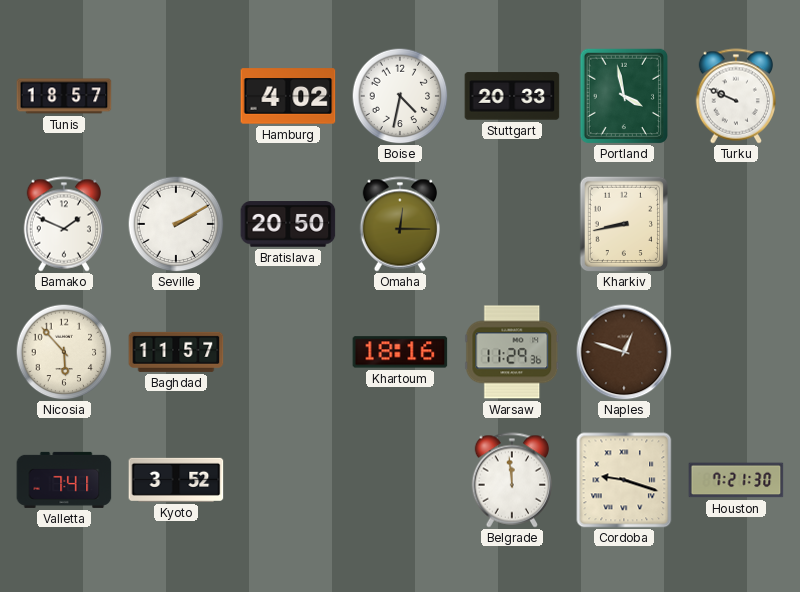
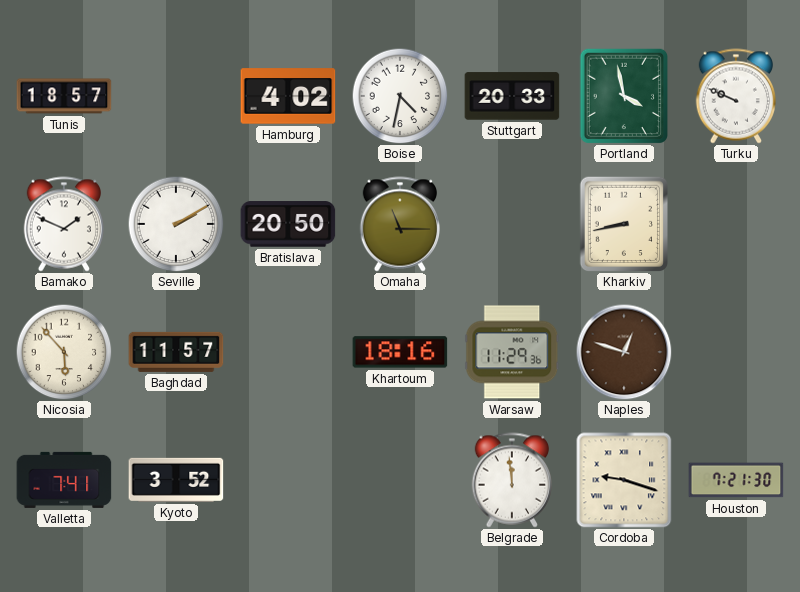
Omaha: 12:15 -> 11:15 (399, 224)
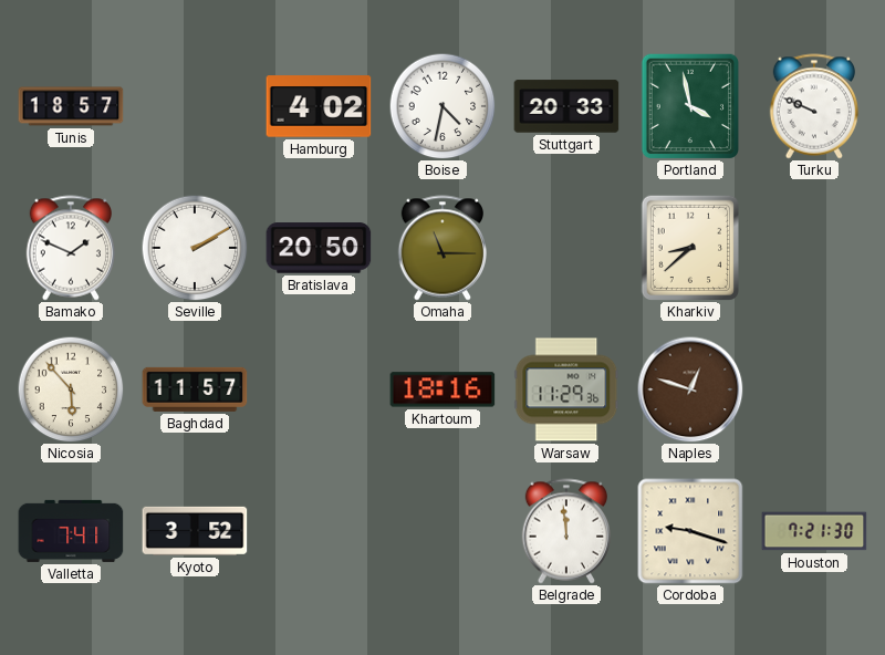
Kharkiv: 8:43 -> 8:38 (689, 248)
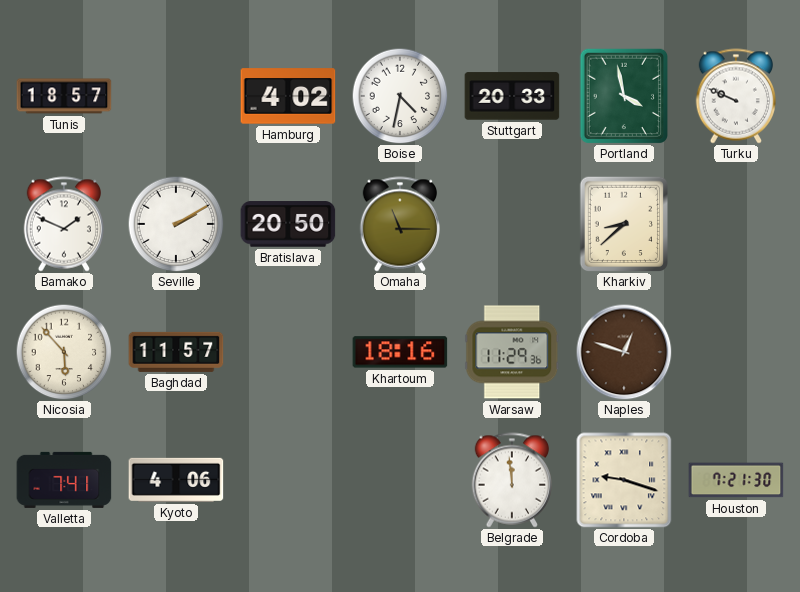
Kyoto: 3:52 -> 4:06 (176, 480)
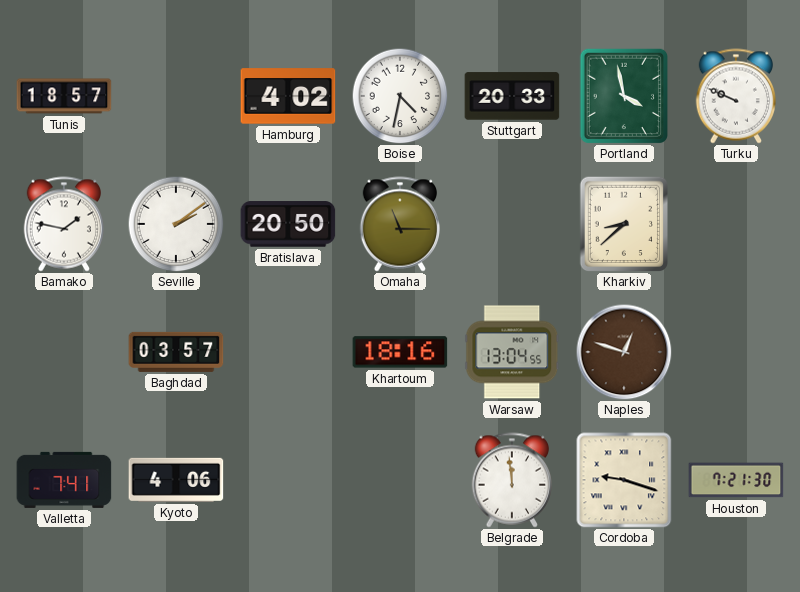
Bamako: 1:49 -> 1:47 (63, 224)
Seville: 2:10 -> 2:09 (176, 224)
Nicosia: 5:53 -> none (64, 352)
Baghdad: 11:57 -> 03:57 (176, 352)
Warsaw: 11:29 -> 13:04 (512, 352)
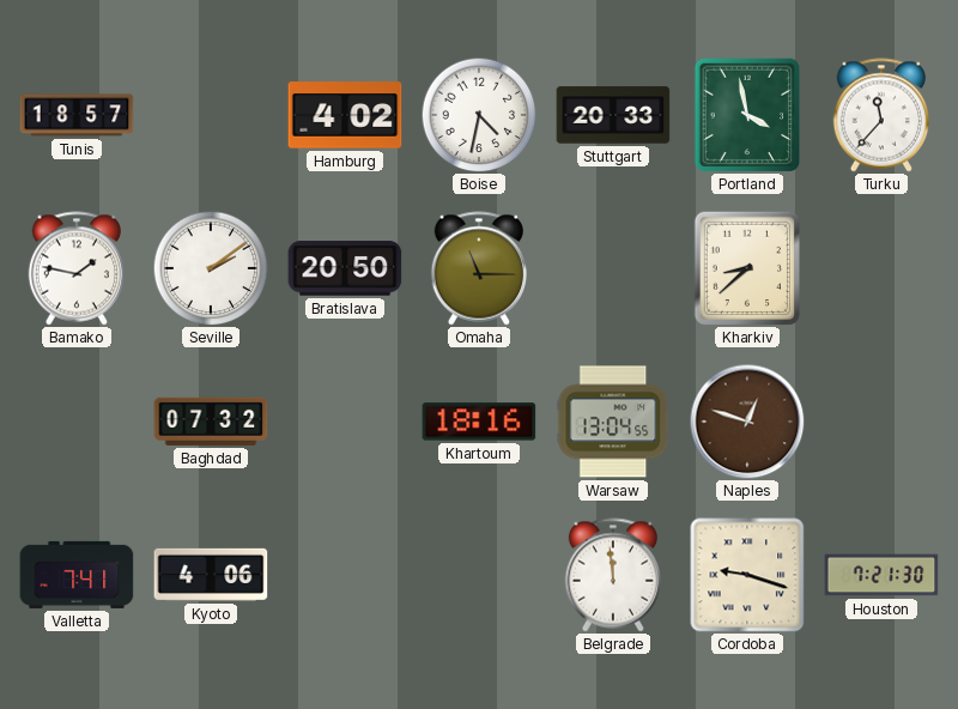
Turku: 9:49 -> 11:37 (880, 115)
Baghdad: 03:57 -> 07:32 (211, 422)
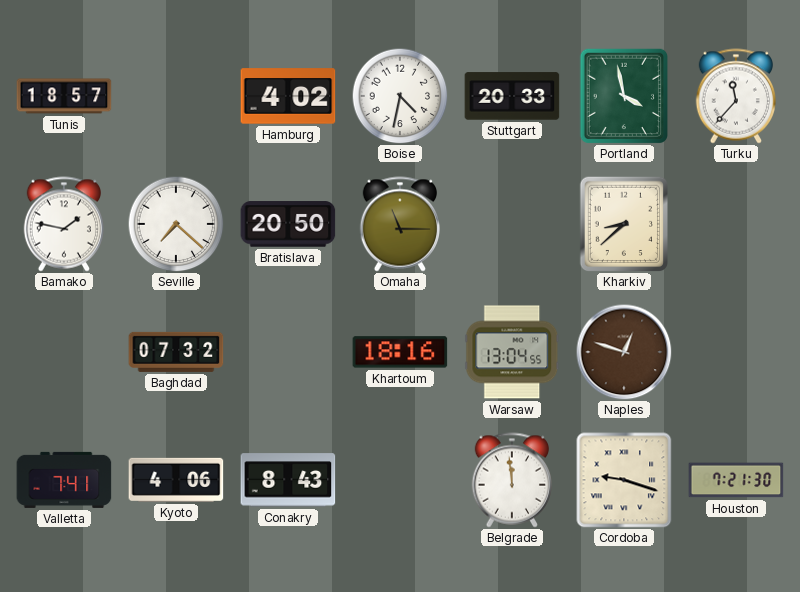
Seville: 2:09 -> 7:22 (176, 224)
Conakry: none -> 8:43 (288, 480)
